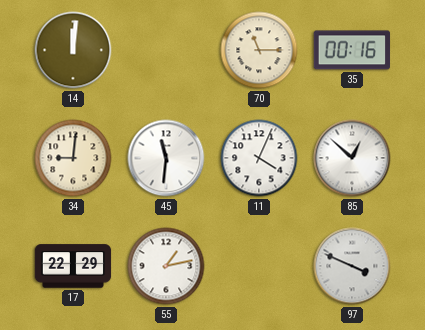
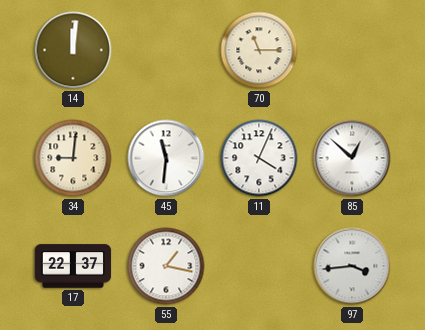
35: 00:16 -> none (352, 50)
17: 22:29 -> 22:37 (73, 266)
55: 1:13 -> 1:17 (166, 266)
97: 3:49 -> 3:44 (352, 266)
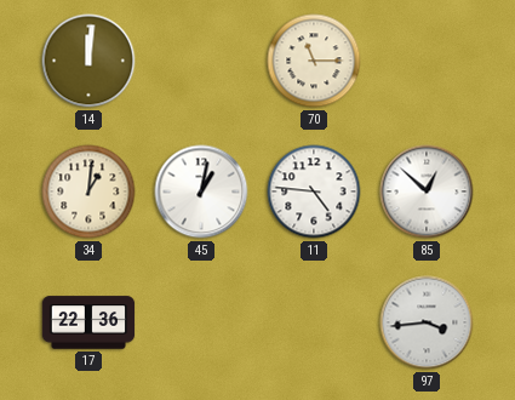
34: 9:01 -> 1:01 (88, 192)
45: 11:31 -> 1:02 (201, 192)
11: 4:04 -> 4:46 (314, 192)
17: 22:37 -> 22:36 (88, 322)
55: 1:17 -> none (166, 266)
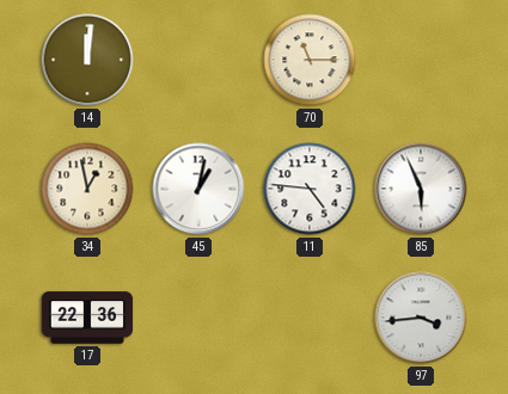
34: 1:01 -> 12:58 (87, 189)
85: 12:52 -> 5:56 (421, 189)
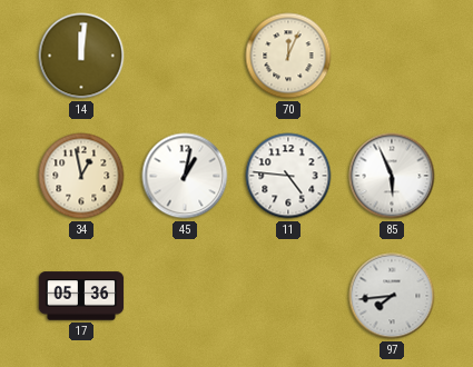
70: 11:15 -> 12:04 (288, 56)
17: 22:36 -> 05:36 (81, 296)
97: 3:44 -> 7:44 (392, 296)
